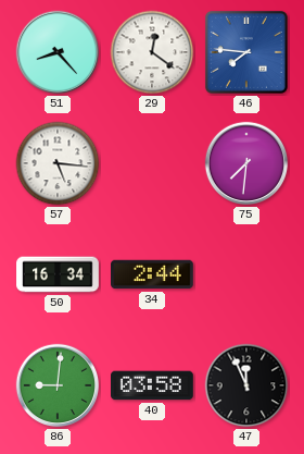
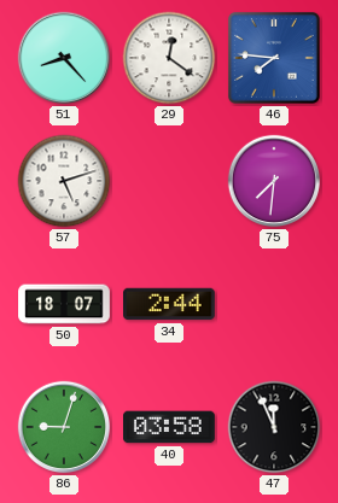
57: 5:16 -> 5:12 (64, 181)
50: 16:34 -> 18:07 (64, 304)
86: 9:01 -> 9:03 (64, 427)
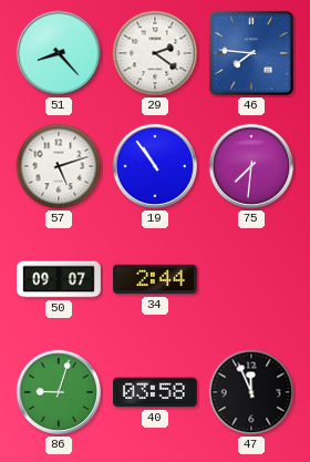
29: 12:21 -> 2:21 (155, 53)
19: none -> 10:54 (155, 166)
50: 18:07 -> 09:07 (59, 279)
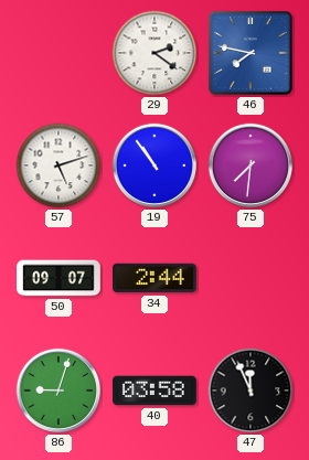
51: 8:23 -> none (59, 53)
46: 7:46 -> 7:47 (251, 53)
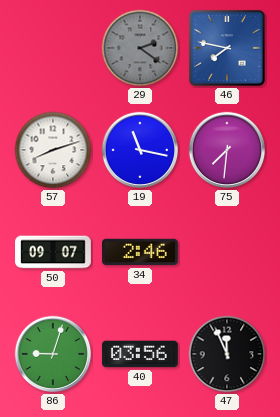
29 dial: white -> grey (140, 48)
57: 5:12 -> 8:12 (53, 150)
19: 10:54 -> 11:17 (140, 150)
34: 2:44 -> 2:46 (141, 252)
40: 03:58 -> 03:56 (141, 354)
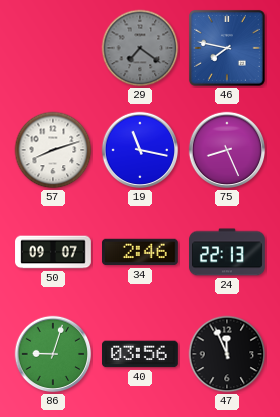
29: 2:21 -> 7:21 (140, 48)
75: 7:31 -> 8:26 (227, 150)
24: none -> 22:13 (227, 252)
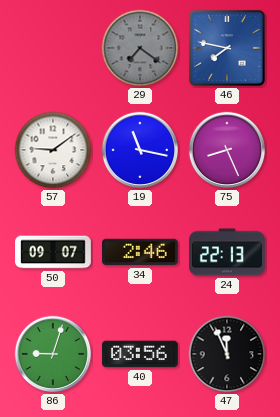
57: 8:12 -> 9:09 (53, 150)
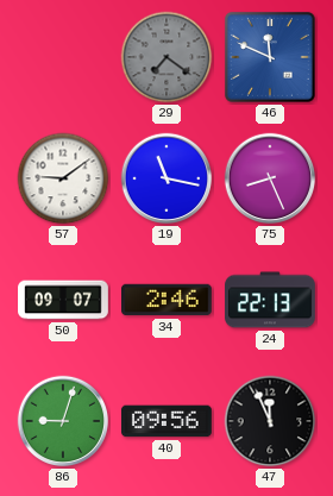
46: 7:47 -> 11:49 (270, 57)
40: 03:56 -> 09:56 (168, 421)
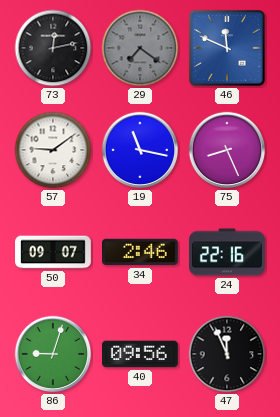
73: none -> 12:13 (53, 48)
24: 22:13 -> 22:16 (227, 252)
